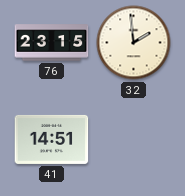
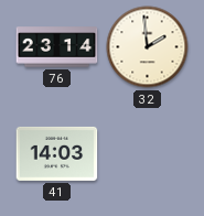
76: 23:15 -> 23:14 (57, 47)
41: 14:51 -> 14:03 (57, 153)
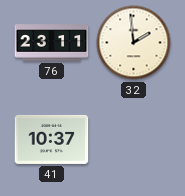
76: 23:14 -> 23:11 (52, 43)
41: 14:03 -> 10:37 (52, 139)
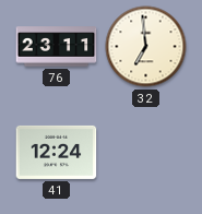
32: 1:59 -> 6:59 (146, 47)
41: 10:37 -> 12:24 (57, 152)
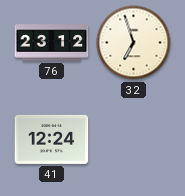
76: 23:11 -> 23:12 (52, 43)
32: 6:59 -> 6:57 (134, 43)
